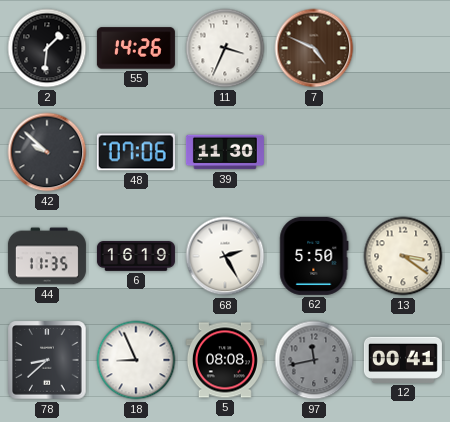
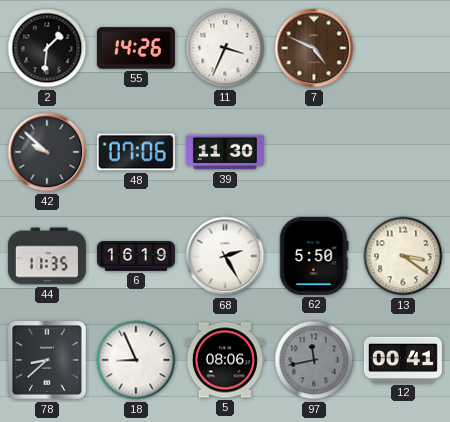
5: 08:08 -> 08:06 (225, 360)
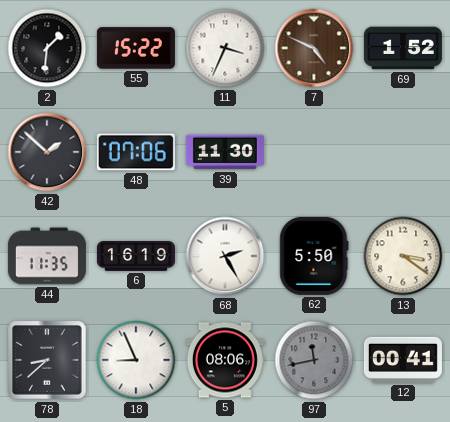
55: 14:26 -> 15:22 (136, 48)
69: none -> 1:52 (403, 48)
42: 9:52 -> 1:52 (47, 152)
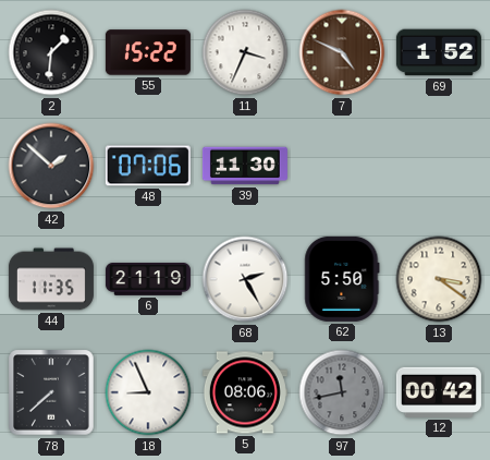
6: 16:19 -> 21:19 (148, 280)
78: 8:38 -> 7:38 (51, 392)
12: 00:41 -> 00:42 (439, 392)
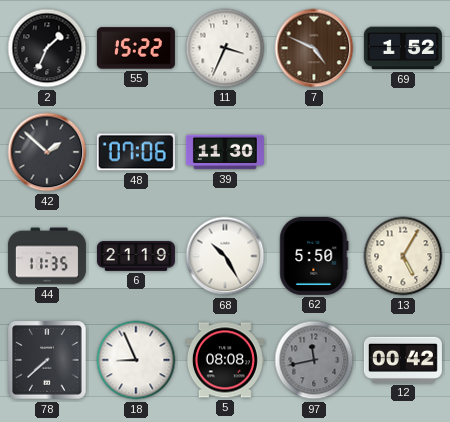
2: 1:31 -> 1:34 (47, 48)
68: 2:25 -> 10:25 (225, 256)
13: 3:21 -> 5:05 (403, 256)
5: 08:06 -> 08:08 (225, 360)
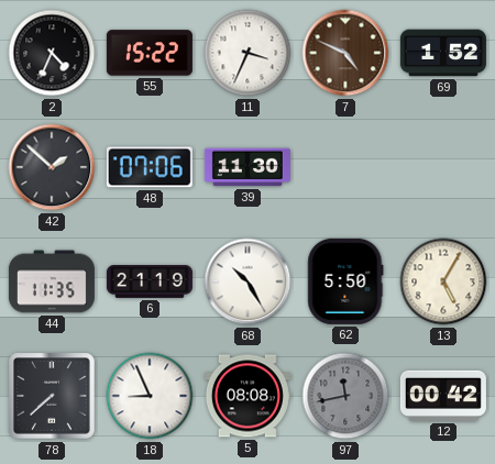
2: 1:34 -> 4:34 (52, 53)
